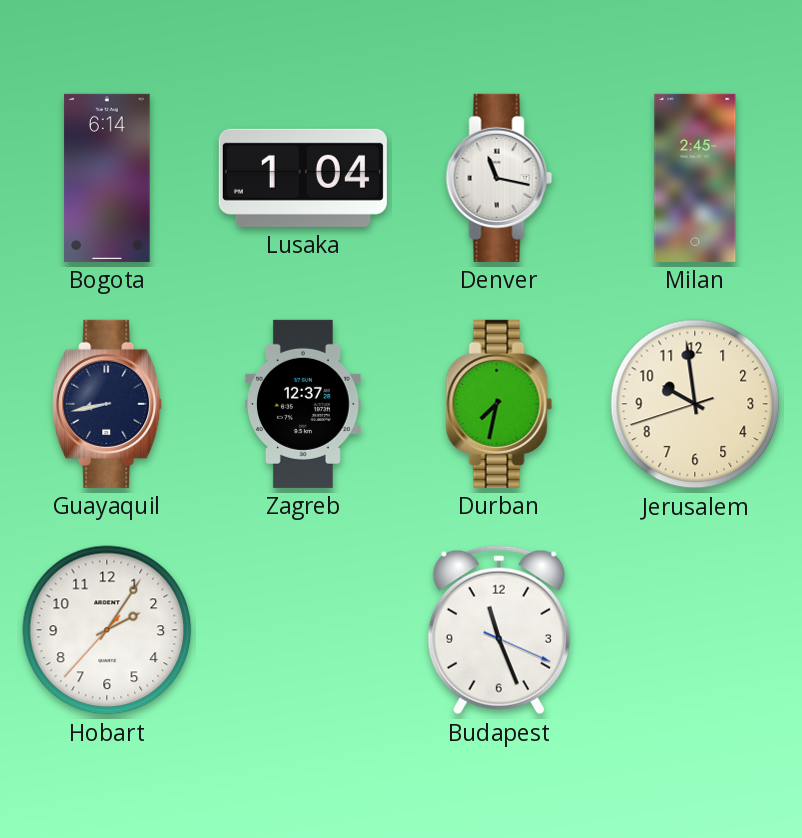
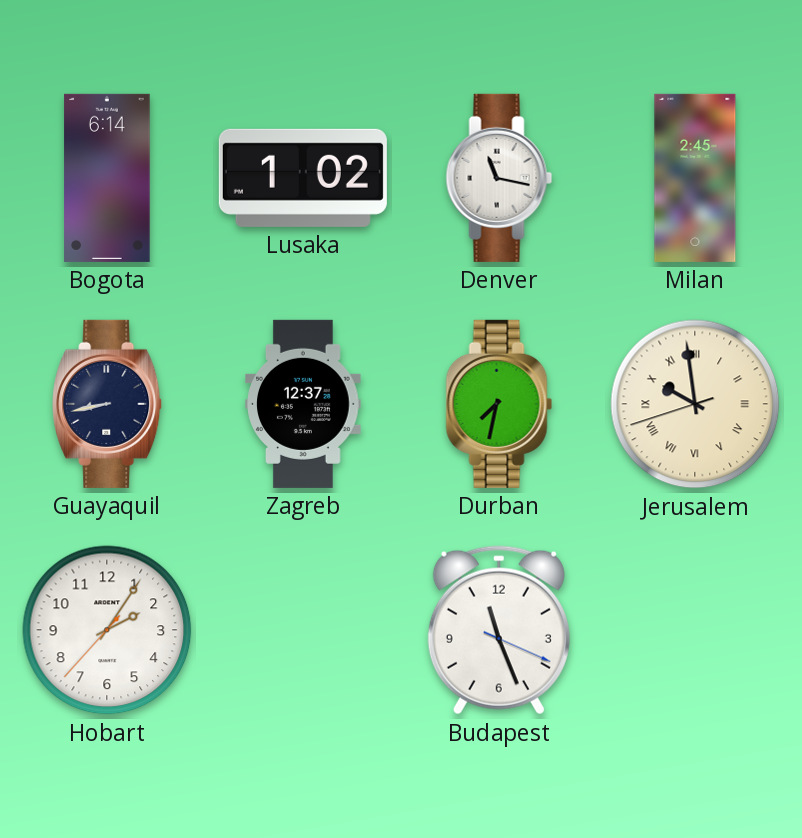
Lusaka: 1:04 -> 1:02 (303, 178)
Jerusalem numerals: Arabic -> Roman (695, 404)
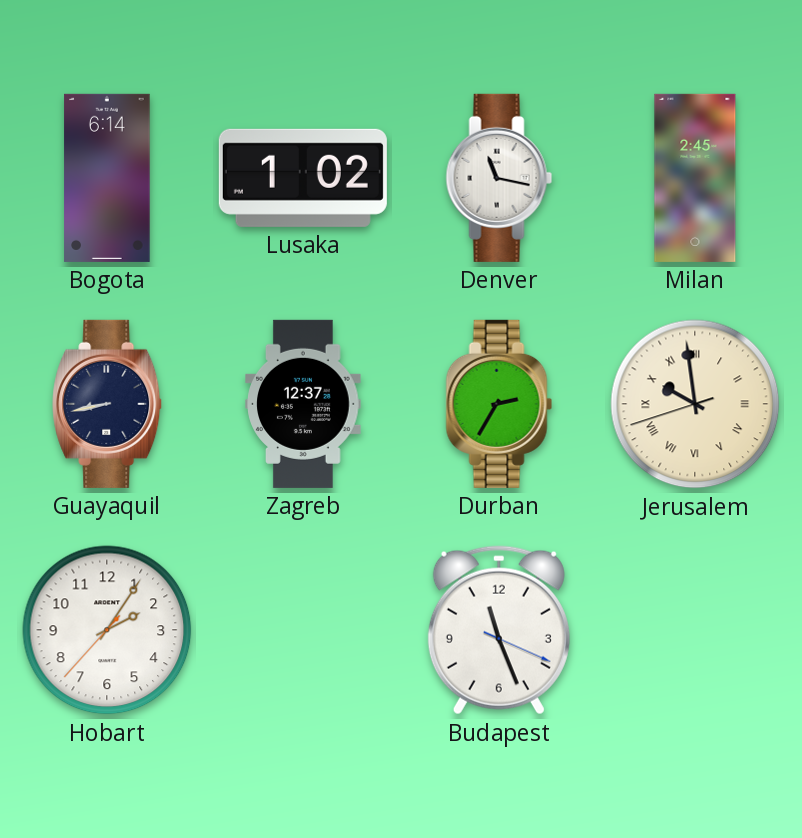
Durban: 7:32 -> 2:35 (499, 404)
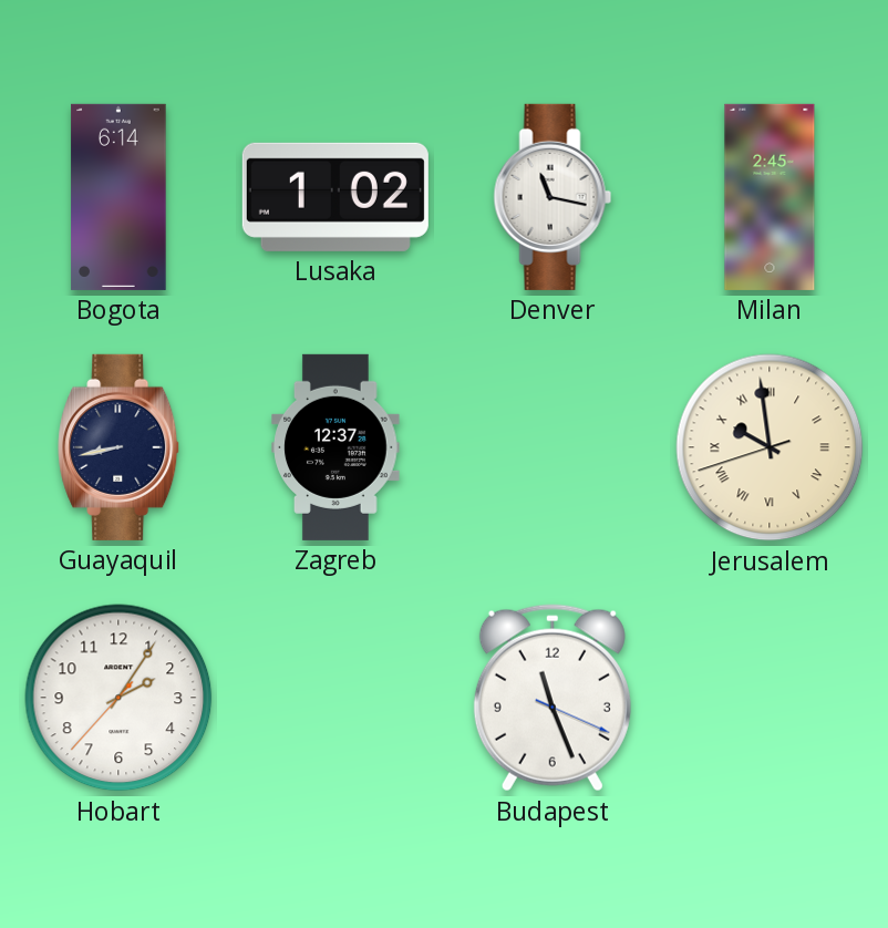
Durban: 2:35 -> none (499, 404)
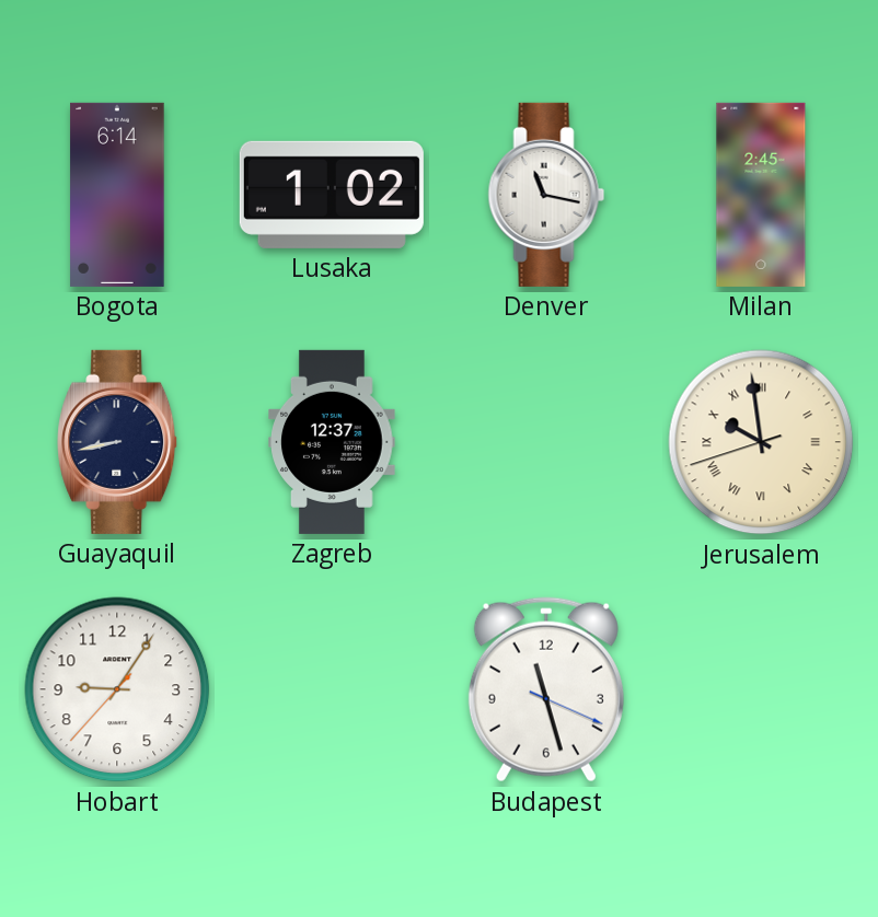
Hobart: 2:05 -> 9:05 (117, 689)
Budapest: 11:26 -> 11:27 (546, 689)
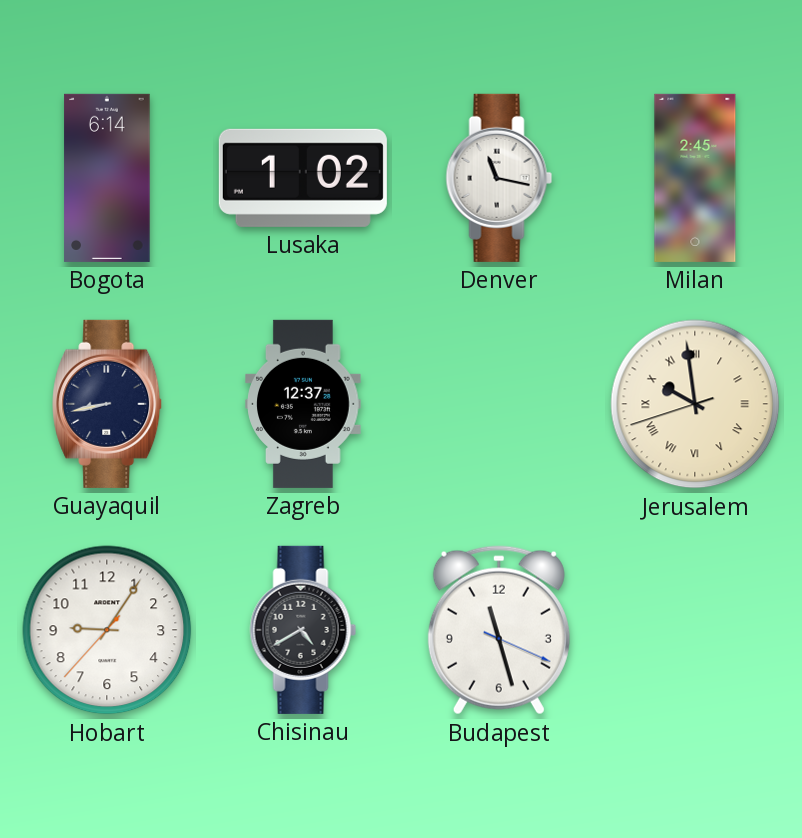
Chisinau: none -> 4:40 (303, 630)
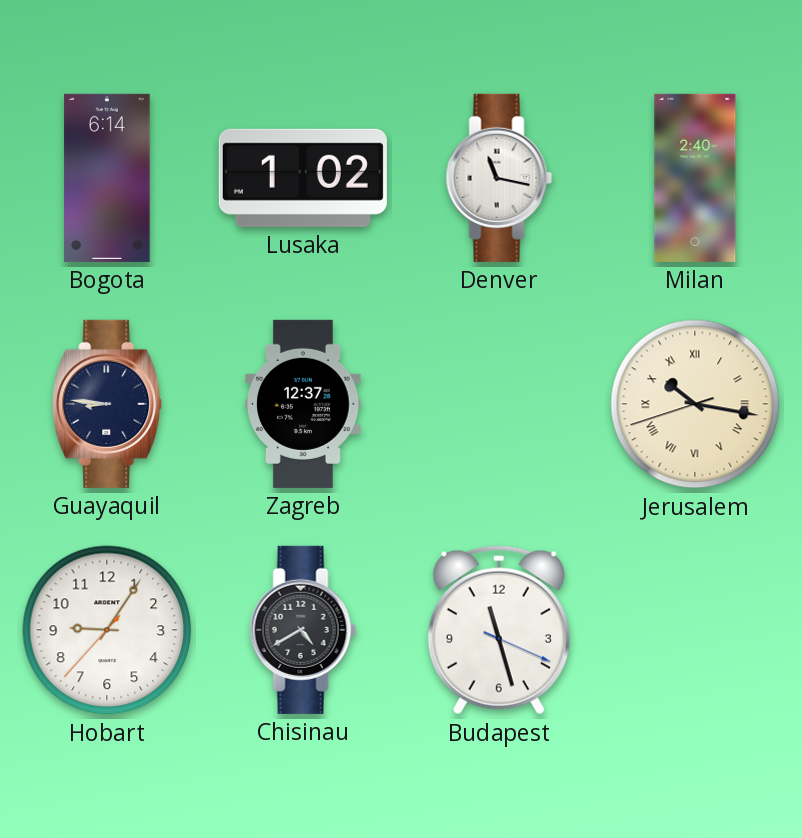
Milan: 2:45 -> 2:40 (695, 178)
Guayaquil: 8:43 -> 8:46 (108, 404)
Jerusalem: 9:58 -> 10:16 (695, 404)
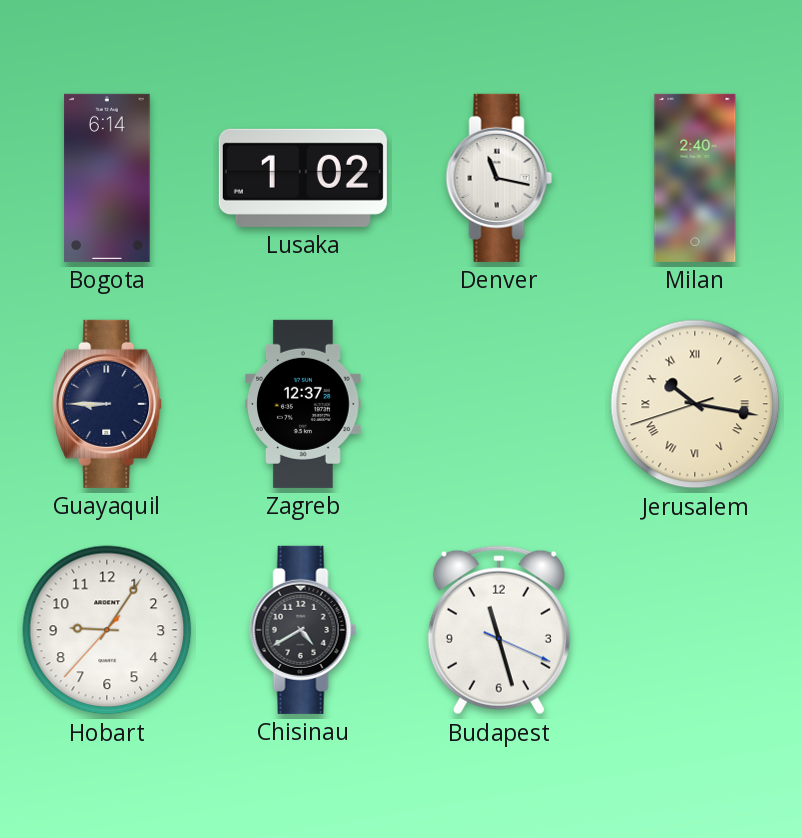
Guayaquil: 8:46 -> 8:45 (108, 404)
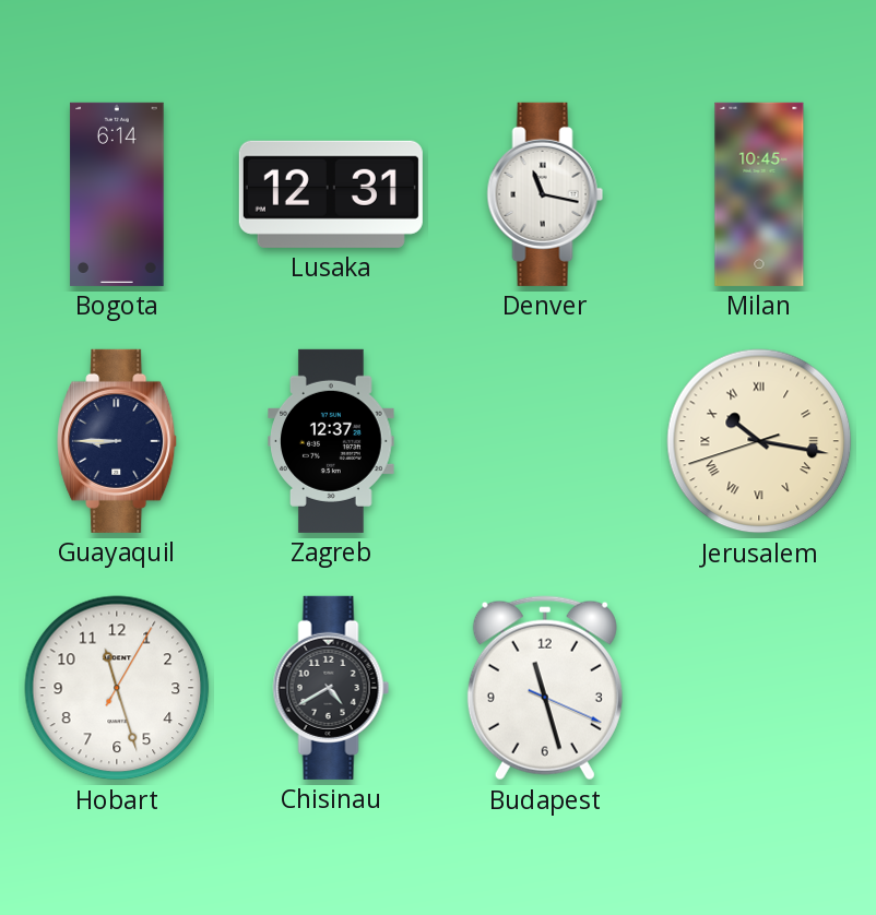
Lusaka: 1:02 -> 12:31 (331, 194)
Milan: 2:40 -> 10:45 (759, 194)
Hobart: 9:05 -> 11:27 (117, 688)
